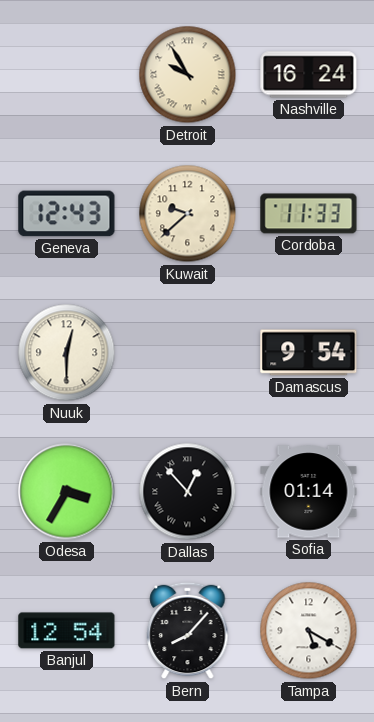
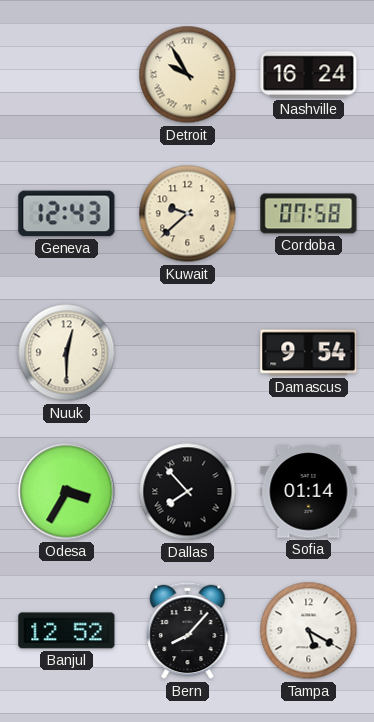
Cordoba: 11:33 -> 07:58 (309, 214)
Dallas: 12:53 -> 7:53 (188, 492)
Banjul: 12:54 -> 12:52 (67, 631)
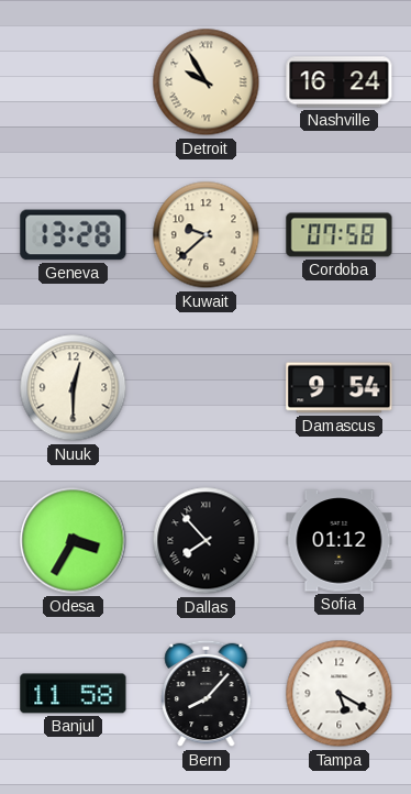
Geneva: 12:43 -> 13:28 (74, 235)
Sofia: 01:14 -> 01:12 (340, 541)
Banjul: 12:52 -> 11:58 (74, 694)
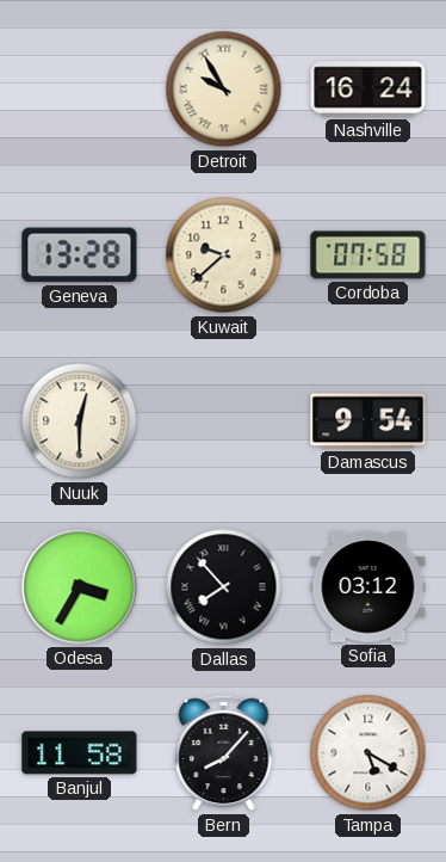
Sofia: 01:12 -> 03:12 (368, 587)
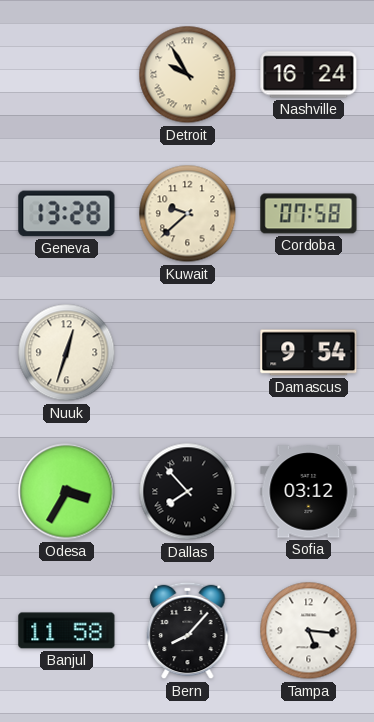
Nuuk: 12:30 -> 12:33 (67, 353)
Tampa: 5:20 -> 5:16 (309, 631)
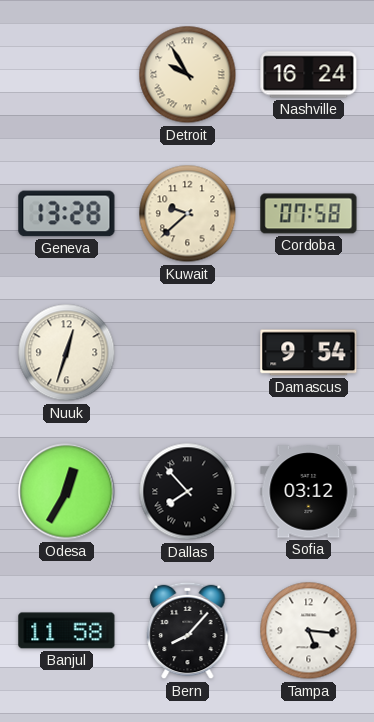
Odesa: 3:35 -> 12:35 (67, 492)
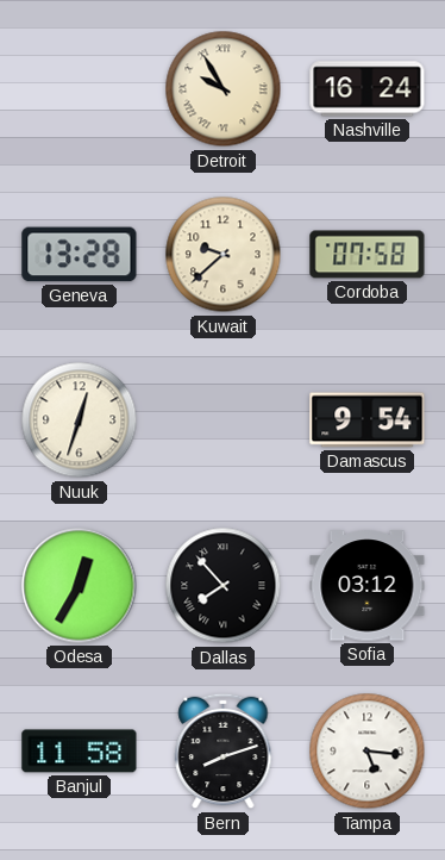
Bern: 8:07 -> 8:12 (224, 752)
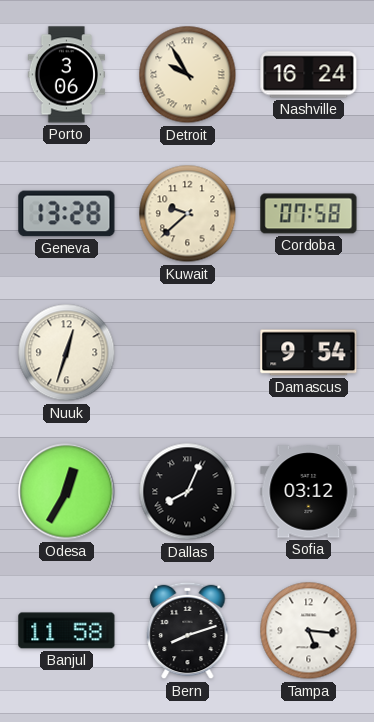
Porto: none -> 3:06 (66, 75)
Dallas: 7:53 -> 8:04 (188, 492)
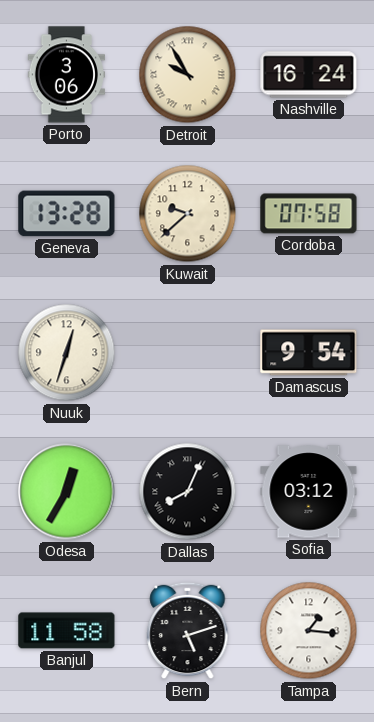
Bern: 8:12 -> 5:12 (188, 631)
Tampa: 5:16 -> 1:16 (309, 631)
